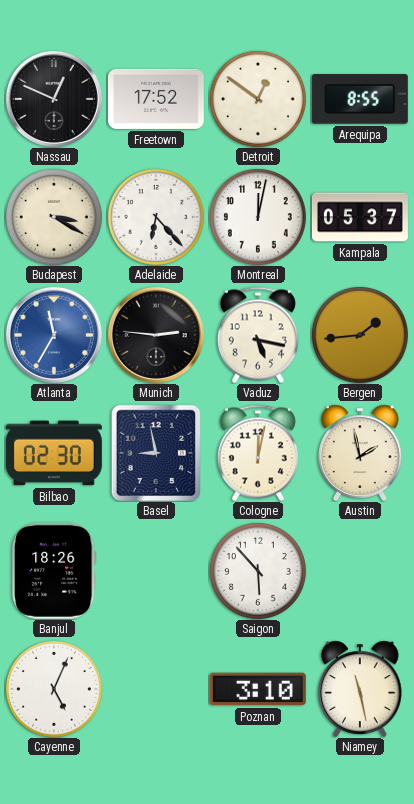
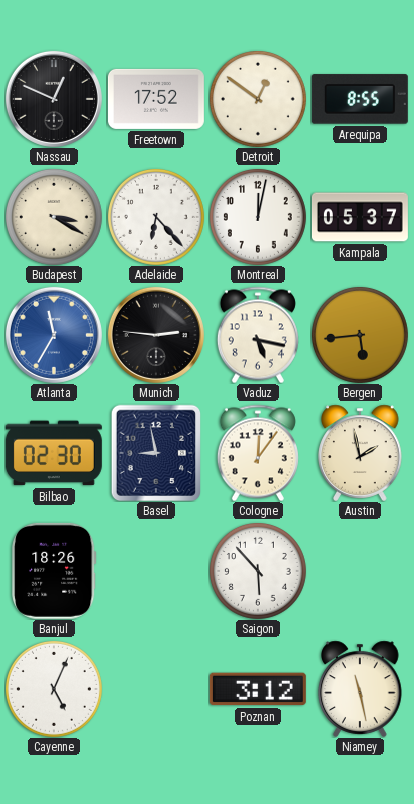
Bergen: 1:44 -> 5:44 (360, 335)
Cologne: 12:02 -> 12:06 (258, 453)
Poznan: 3:10 -> 3:12 (258, 689)
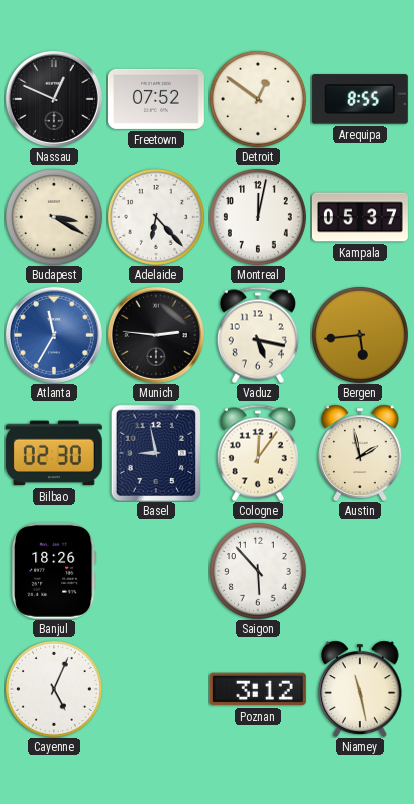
Freetown: 17:52 -> 07:52 (156, 99)
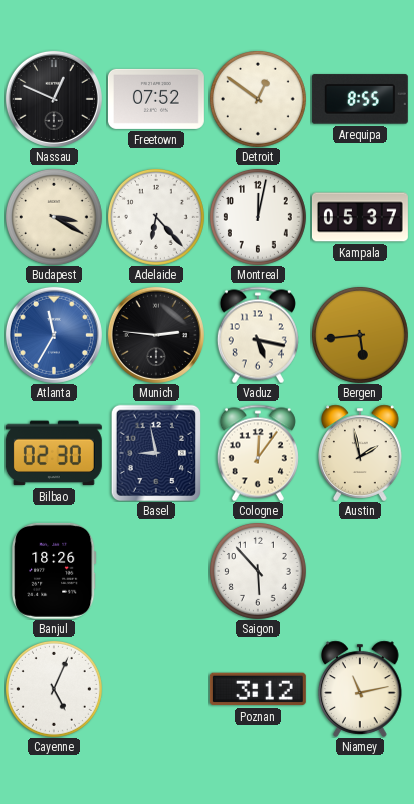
Niamey: 11:28 -> 11:13 (360, 689)
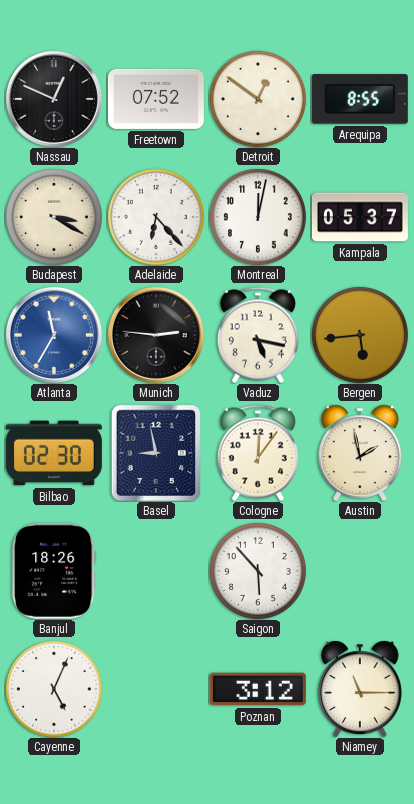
Niamey: 11:13 -> 11:15 (360, 689)
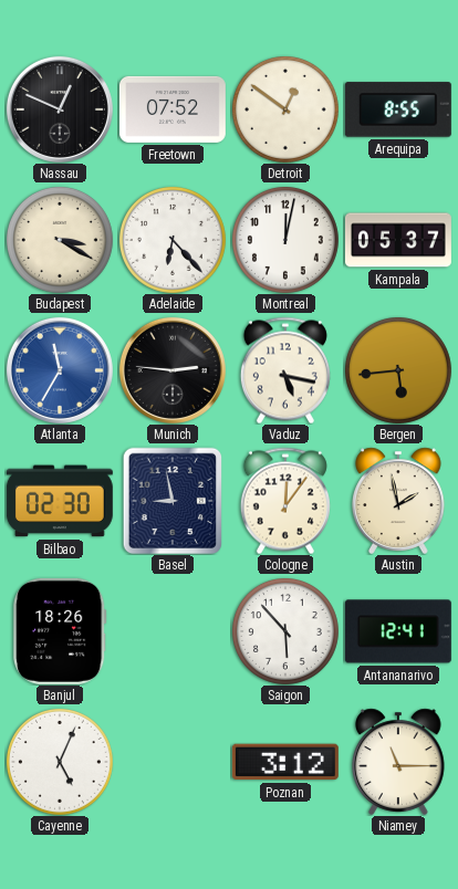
Antananarivo: none -> 12:41 (398, 631)
